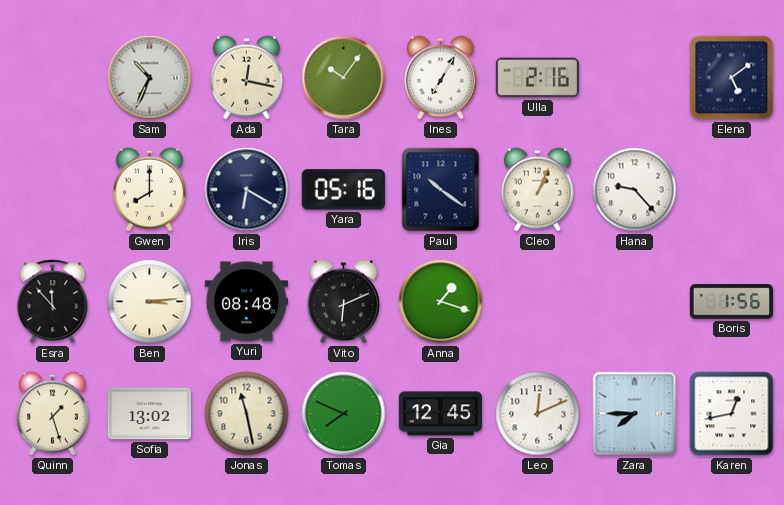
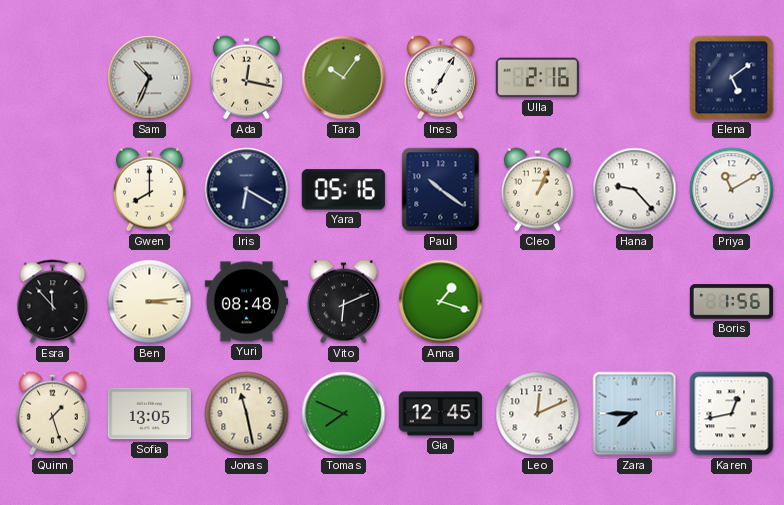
Priya: none -> 11:10 (732, 190)
Sofia: 13:02 -> 13:05 (149, 414)
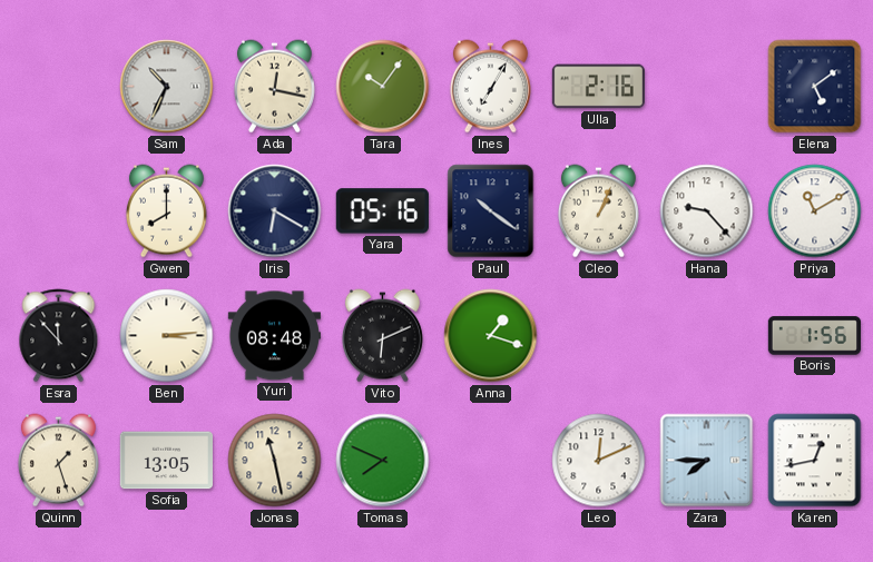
Gia: 12:45 -> none (440, 414)
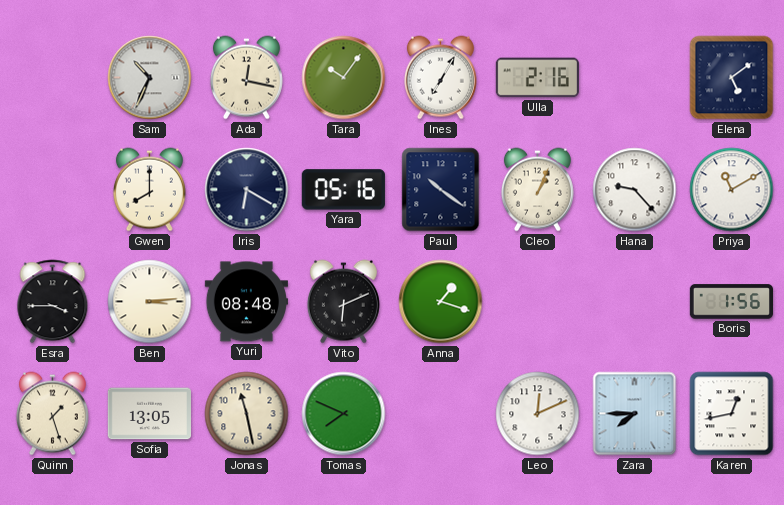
Esra: 11:53 -> 3:45 (53, 302)
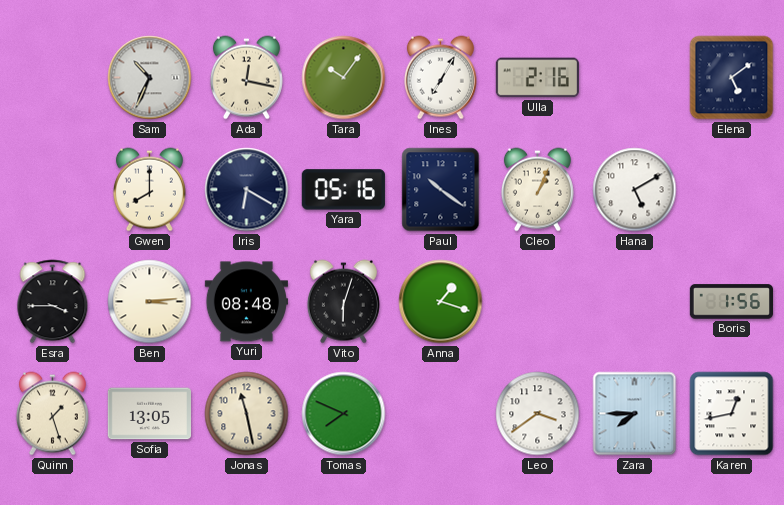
Hana: 9:23 -> 5:10 (635, 190)
Priya: 11:10 -> none (732, 190)
Vito: 6:11 -> 6:03 (343, 302)
Leo: 12:11 -> 3:39 (538, 414)
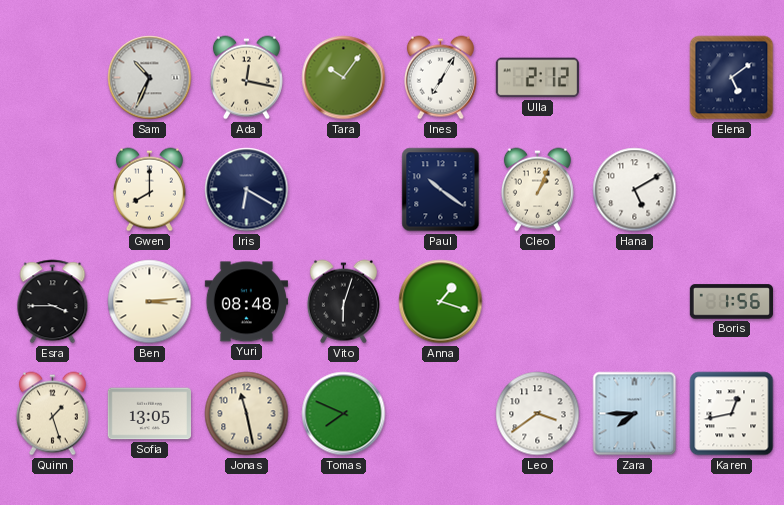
Ulla: 2:16 -> 2:12 (537, 78)
Yara: 05:16 -> none (343, 190)
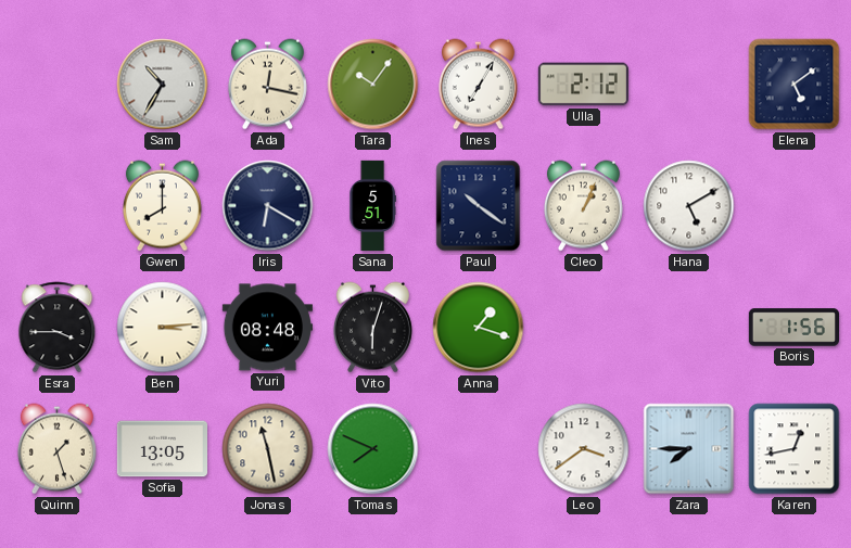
Sam: 10:34 -> 10:35 (163, 85)
Sana: none -> 5:51 (372, 206)
